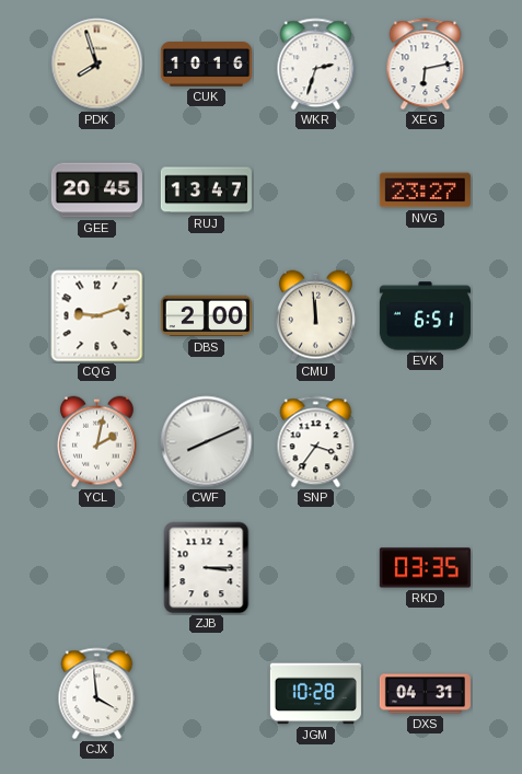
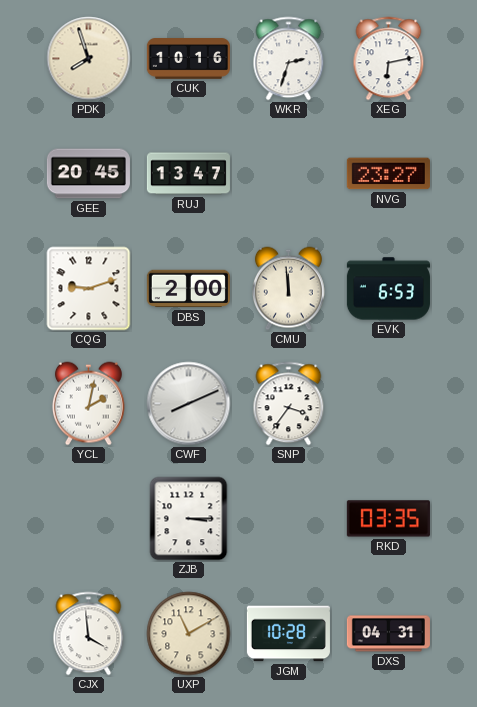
EVK: 6:51 -> 6:53 (388, 289)
UXP: none -> 11:10 (189, 634)
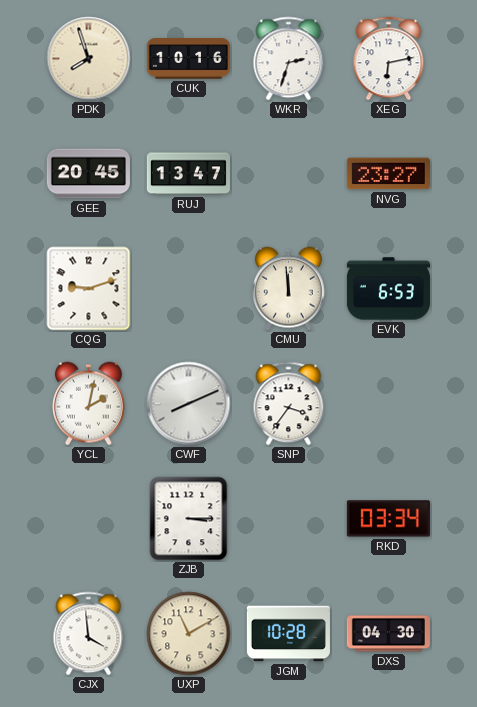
DBS: 2:00 -> none (188, 289)
RKD: 03:35 -> 03:34 (388, 519)
DXS: 04:31 -> 04:30 (388, 634)
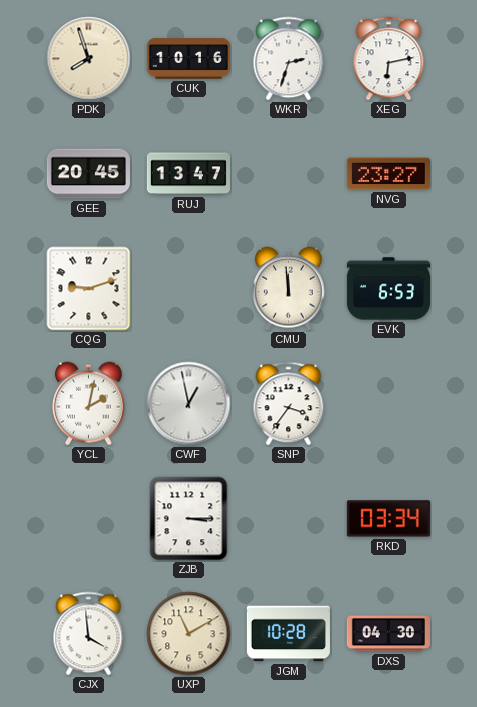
CWF: 8:11 -> 12:58 (189, 404)
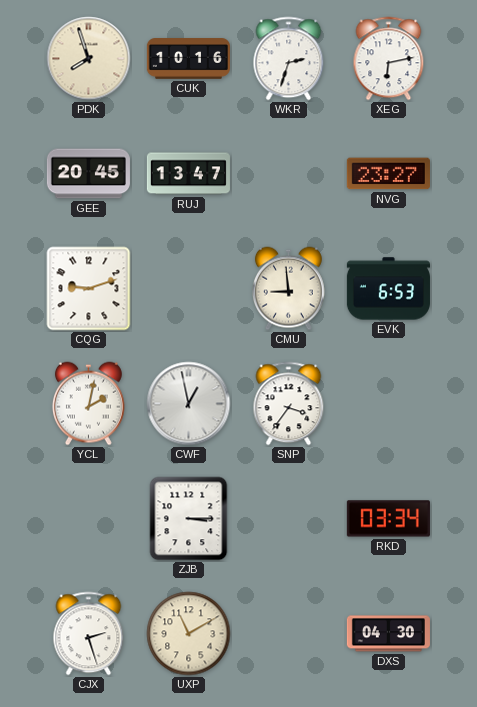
CMU: 11:59 -> 8:59 (288, 289)
CJX: 3:59 -> 2:27 (89, 634)
JGM: 10:28 -> none (288, 634)
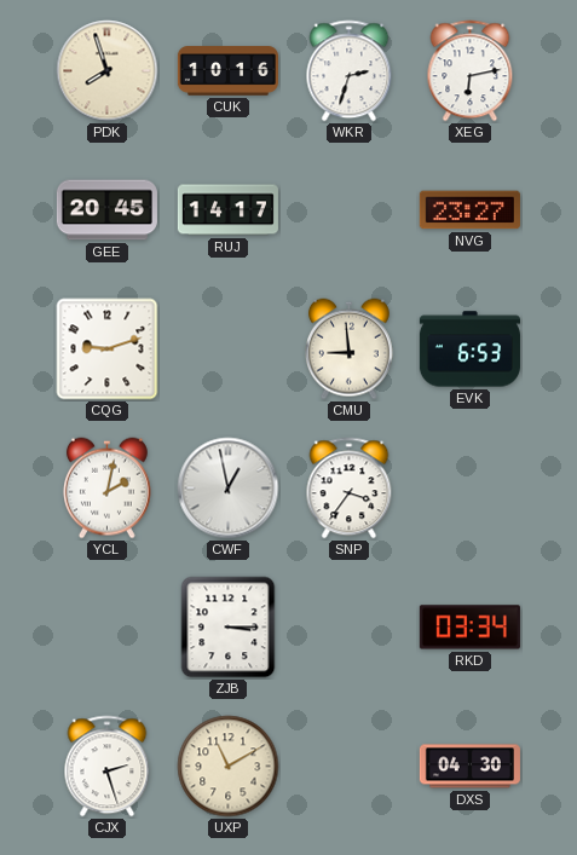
RUJ: 13:47 -> 14:17 (227, 210)
